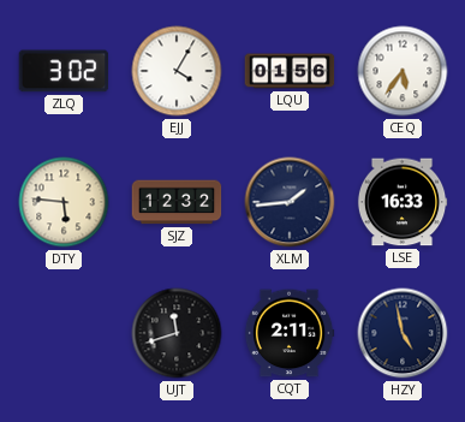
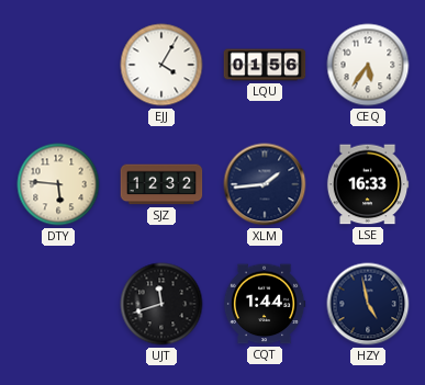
ZLQ: 3:02 -> none (64, 71)
CQT: 2:11 -> 1:44 (265, 304)
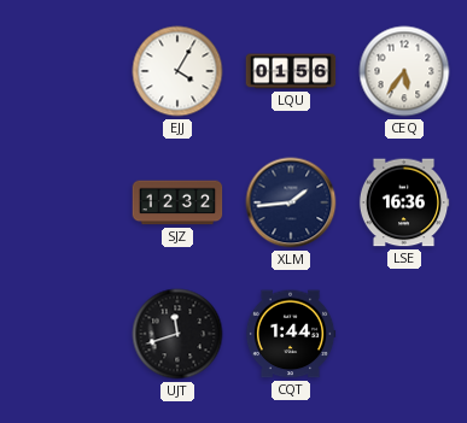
DTY: 5:46 -> none (58, 184)
LSE: 16:33 -> 16:36 (404, 202)
HZY: 4:58 -> none (368, 304)
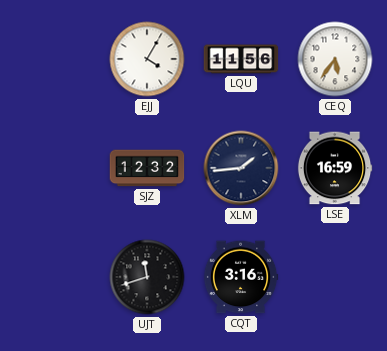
LQU: 01:56 -> 11:56 (241, 59)
LSE: 16:36 -> 16:59 (335, 168)
CQT: 1:44 -> 3:16 (241, 277)
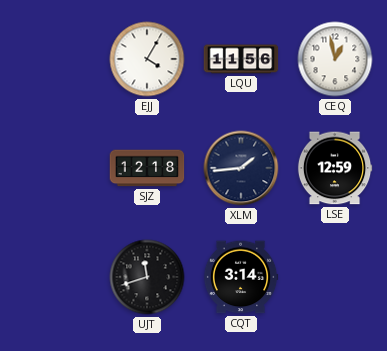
CEQ: 5:36 -> 12:58 (335, 59)
SJZ: 12:32 -> 12:18 (147, 168)
LSE: 16:59 -> 12:59 (335, 168)
CQT: 3:16 -> 3:14 (241, 277)
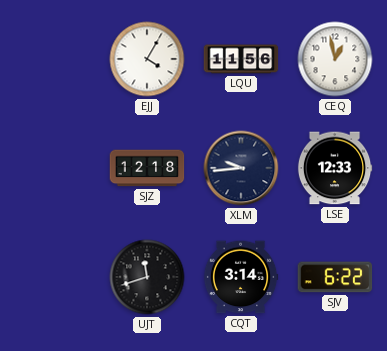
XLM: 1:44 -> 9:44 (241, 168)
LSE: 12:59 -> 12:33 (335, 168)
SJV: none -> 6:22 (335, 277)
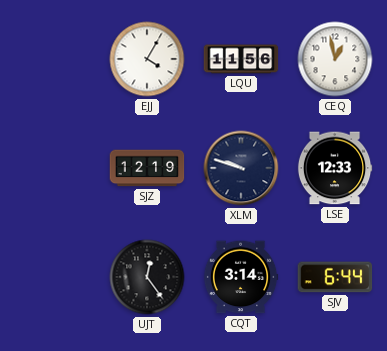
SJZ: 12:18 -> 12:19 (147, 168)
XLM: 9:44 -> 9:48 (241, 168)
UJT: 11:42 -> 12:24 (147, 277)
SJV: 6:22 -> 6:44 (335, 277)
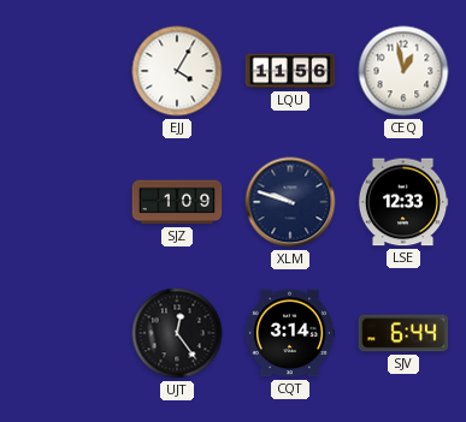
SJZ: 12:19 -> 1:09 (177, 202)
